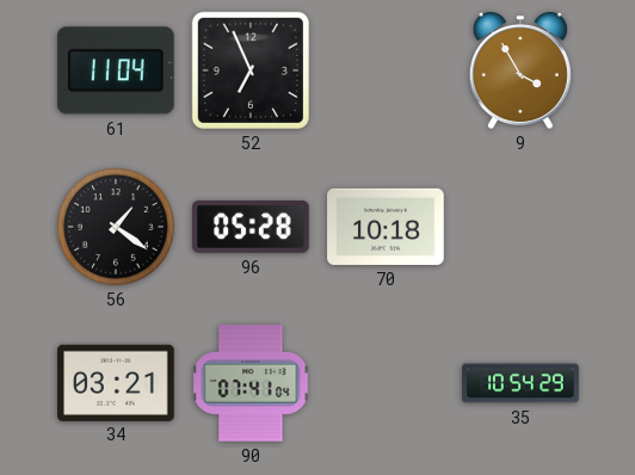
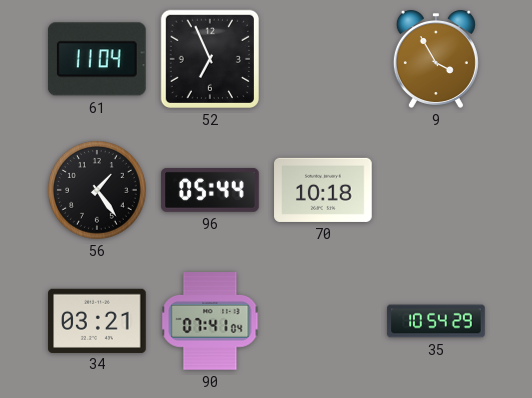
56: 1:21 -> 1:24 (98, 191)
96: 05:28 -> 05:44 (210, 190)
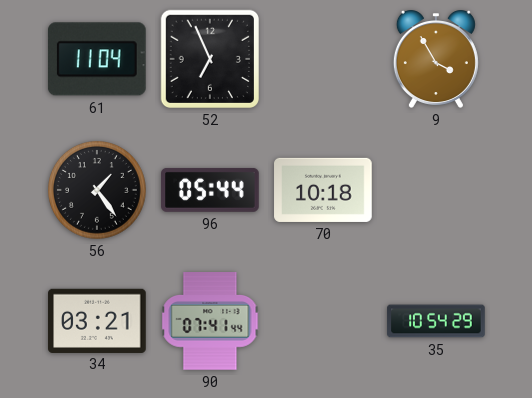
90: 07:41:04 -> 07:41:44 (210, 321)
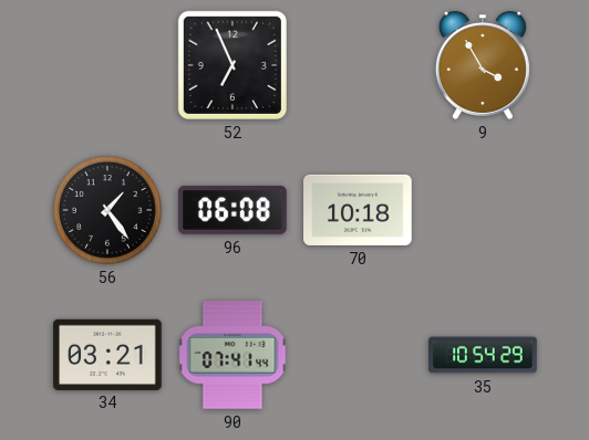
61: 11:04 -> none (97, 59)
96: 05:44 -> 06:08 (232, 210)
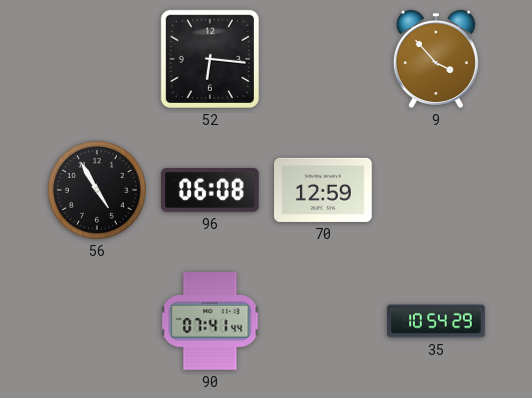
52: 6:56 -> 6:16 (210, 59)
9: 3:55 -> 3:53 (436, 59)
56: 1:24 -> 4:55 (98, 191)
70: 10:18 -> 12:59 (323, 190)
34: 03:21 -> none (107, 354)
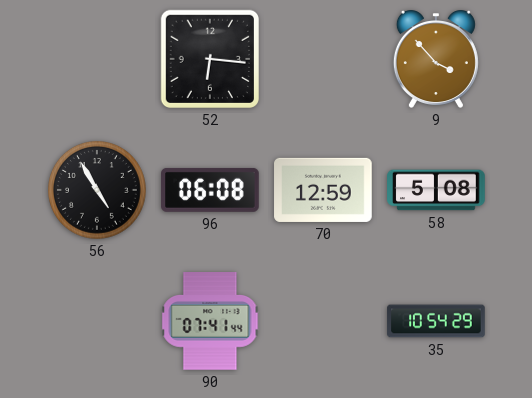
58: none -> 5:08 (436, 190)
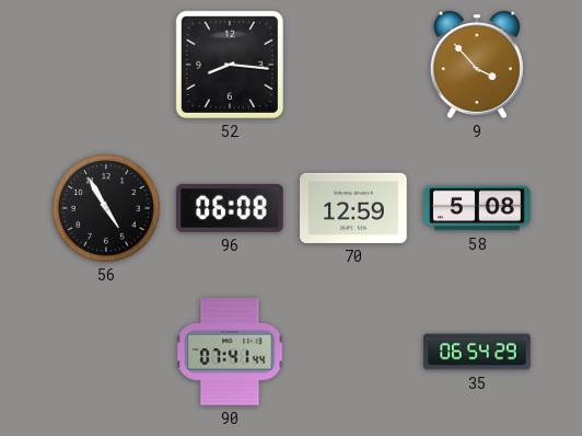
52: 6:16 -> 8:16 (230, 65)
35: 10:54 -> 06:54 (477, 352)
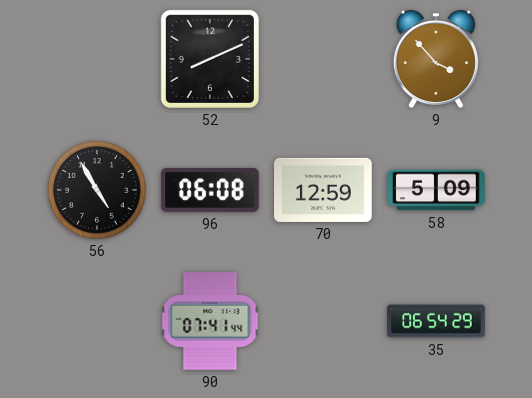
52: 8:16 -> 8:11 (210, 59)
58: 5:08 -> 5:09 (436, 190)
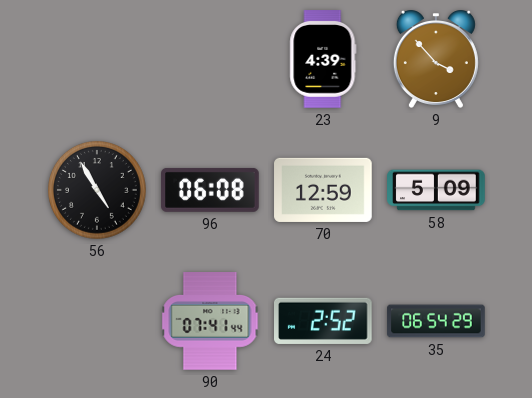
52: 8:11 -> none (210, 59)
23: none -> 4:39 (323, 59)
24: none -> 2:52 (324, 321)
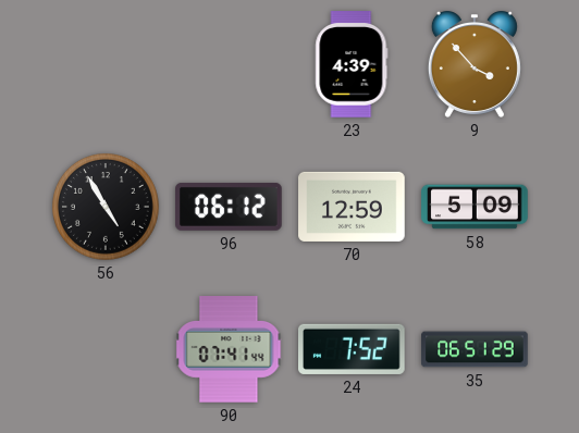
96: 06:08 -> 06:12 (229, 207)
24: 2:52 -> 7:52 (353, 349)
35: 06:54 -> 06:51 (475, 349)
